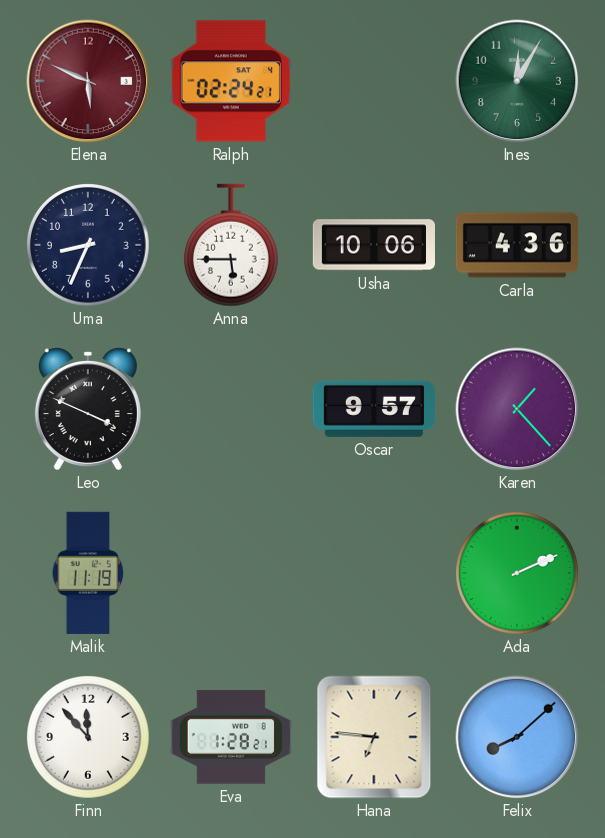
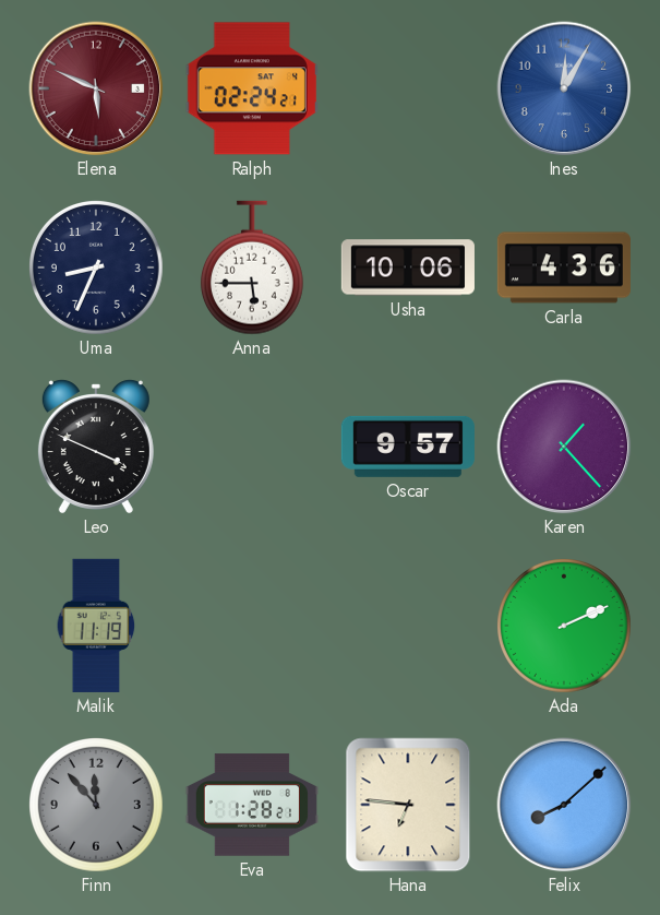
Ines dial: green -> blue (564, 88)
Finn dial: white -> grey (97, 806)
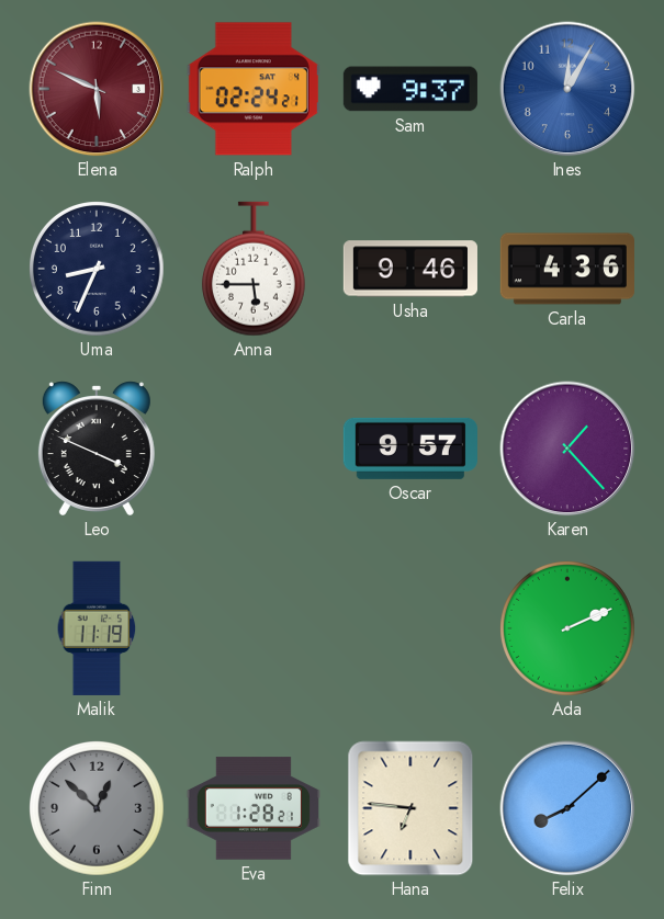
Sam: none -> 9:37 (410, 89)
Usha: 10:06 -> 9:46 (410, 269)
Finn: 11:53 -> 12:52 (98, 809)
